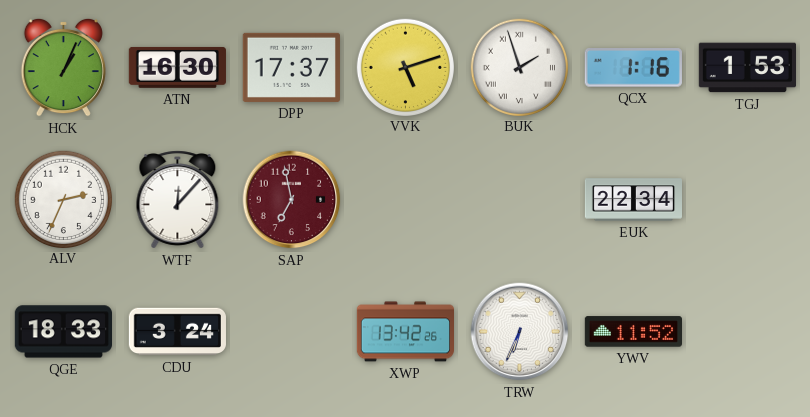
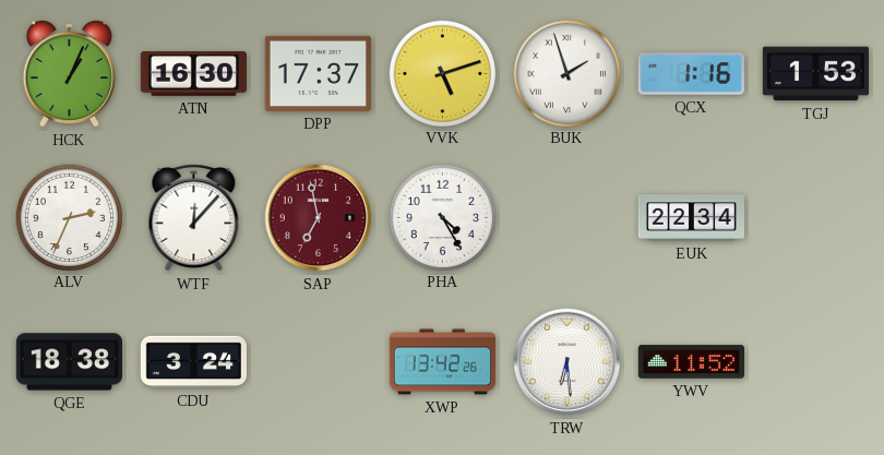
PHA: none -> 4:25 (442, 217)
QGE: 18:33 -> 18:38 (69, 362)
TRW: 6:34 -> 6:29 (568, 362)
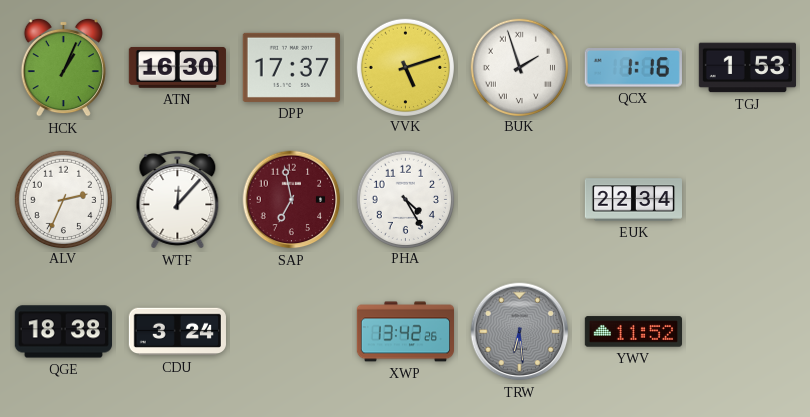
TRW dial: white -> grey (520, 332)
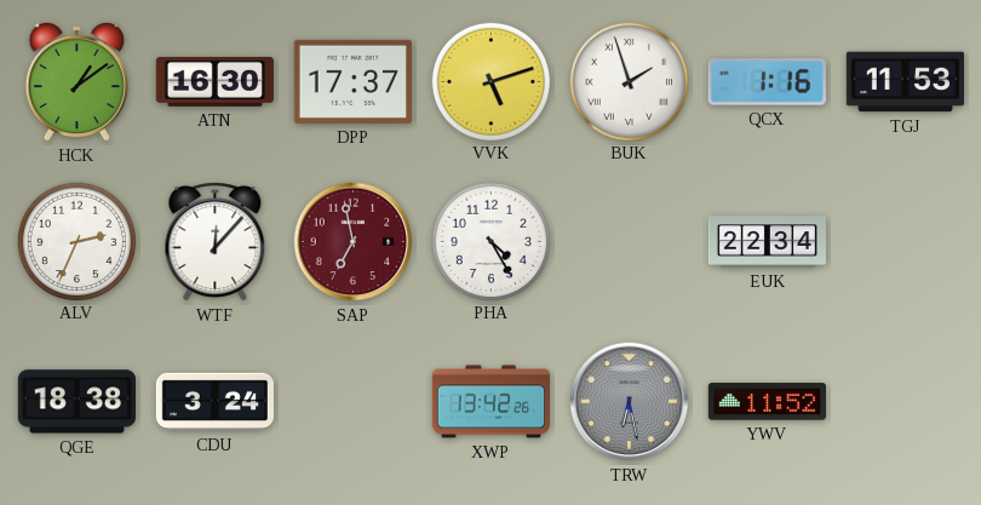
HCK: 1:04 -> 1:09 (76, 81)
TGJ: 1:53 -> 11:53 (905, 82)
TRW: 6:29 -> 6:28 (630, 402)
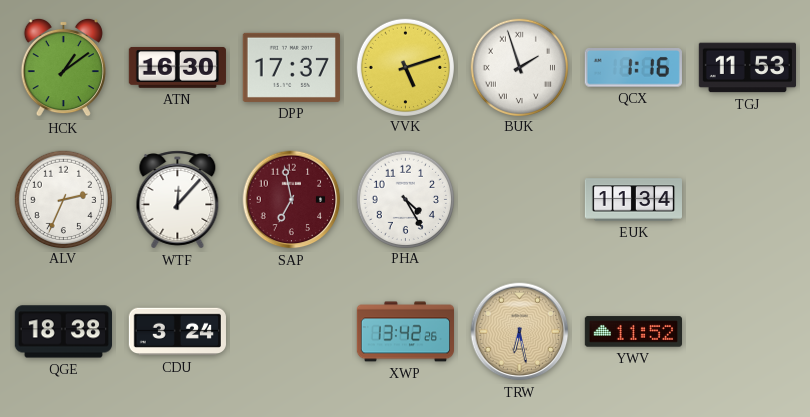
EUK: 22:34 -> 11:34 (633, 200)
TRW dial: grey -> champagne (520, 332)
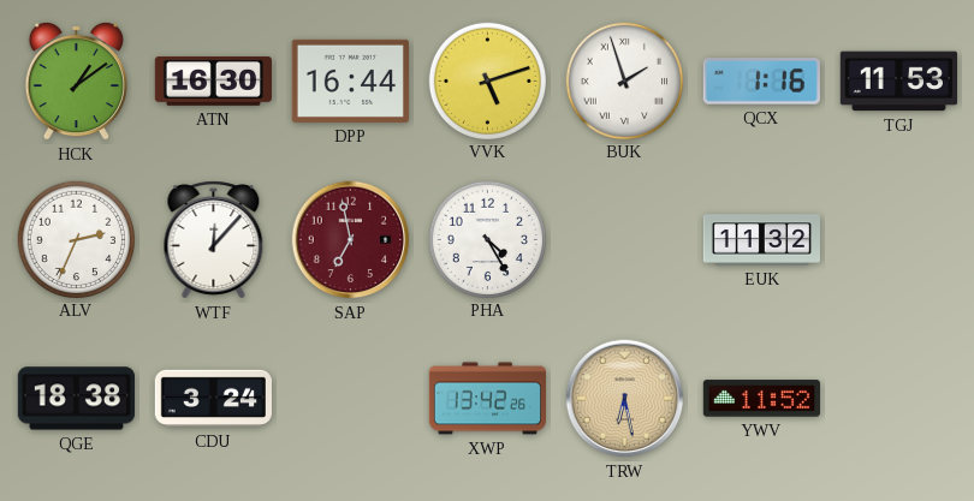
DPP: 17:37 -> 16:44 (350, 80)
EUK: 11:34 -> 11:32 (761, 240)
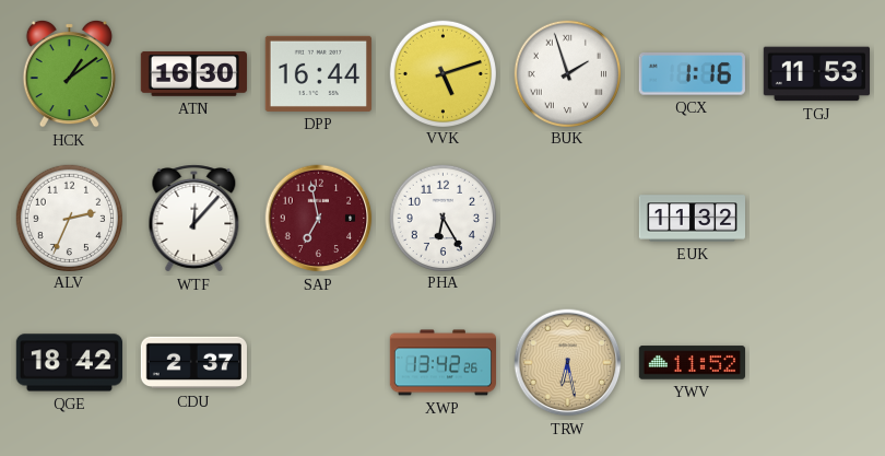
PHA: 4:25 -> 6:25 (442, 218)
QGE: 18:38 -> 18:42 (69, 363)
CDU: 3:24 -> 2:37 (193, 363)
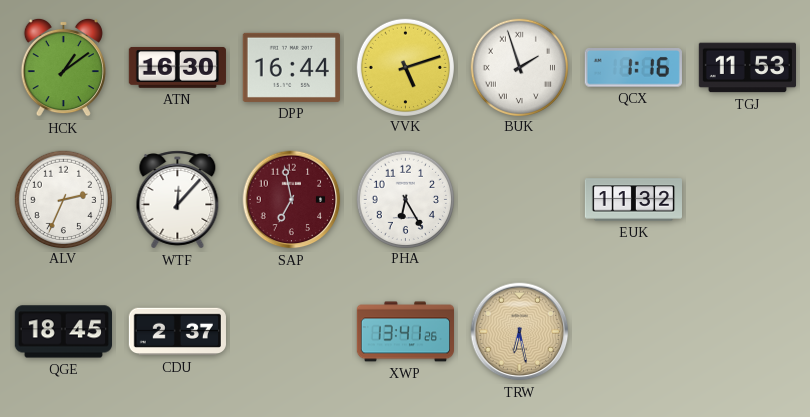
QGE: 18:42 -> 18:45 (63, 332)
XWP: 13:42 -> 13:41 (405, 332)
YWV: 11:52 -> none (692, 363)
